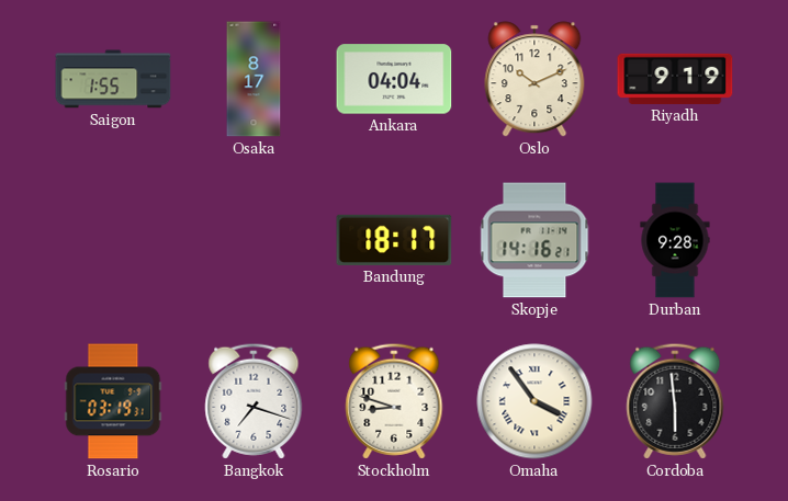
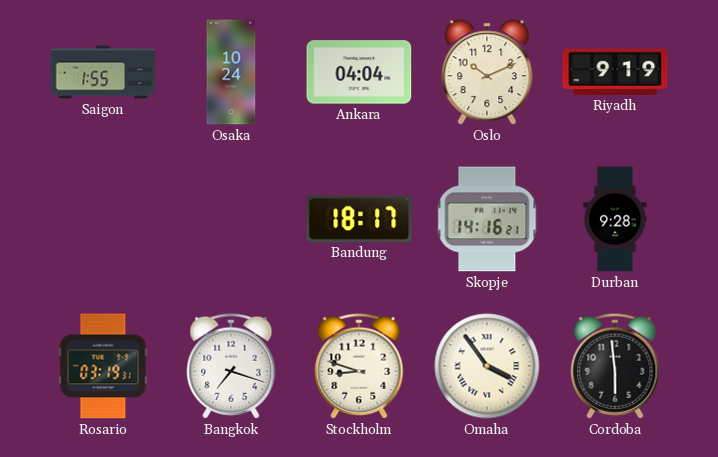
Osaka: 8:17 -> 10:24 (231, 72)
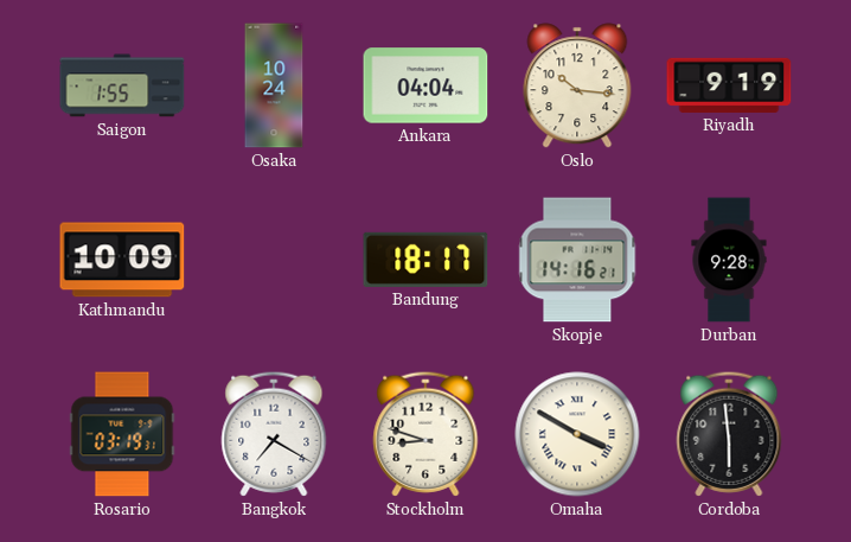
Oslo: 10:11 -> 10:16 (577, 85)
Kathmandu: none -> 10:09 (122, 260)
Bangkok: 7:18 -> 7:20 (274, 434)
Omaha: 3:54 -> 3:50 (577, 434)
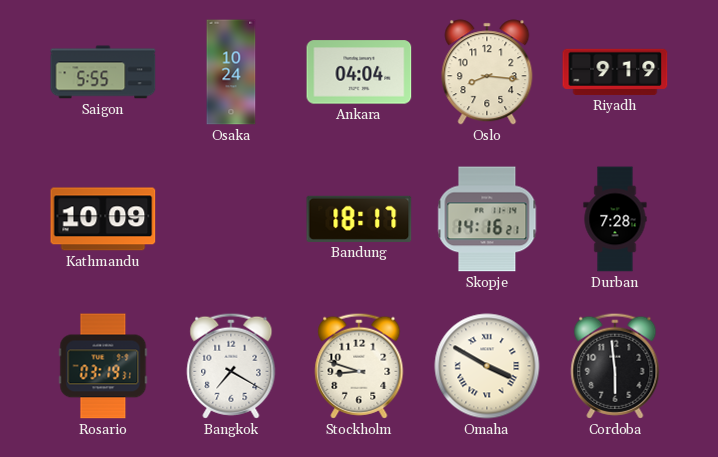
Saigon: 1:55 -> 5:55 (103, 72)
Oslo: 10:16 -> 8:16 (487, 72)
Durban: 9:28 -> 7:28 (615, 219)
